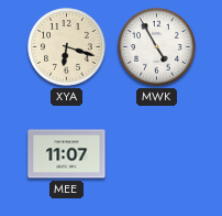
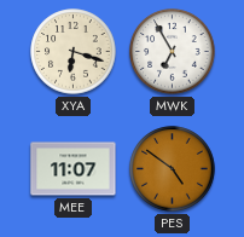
MWK: 4:55 -> 6:55 (173, 52)
PES: none -> 4:51 (173, 169)
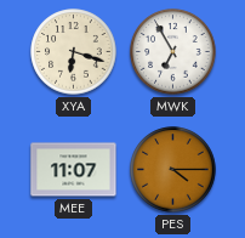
PES: 4:51 -> 4:15 (173, 170)
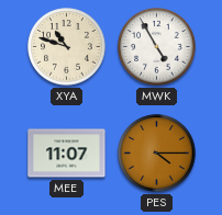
XYA: 6:18 -> 10:48 (67, 47)
MWK: 6:55 -> 4:55 (157, 47)
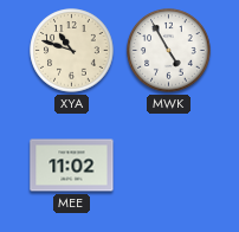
MEE: 11:07 -> 11:02 (72, 166)
PES: 4:15 -> none (157, 154)
